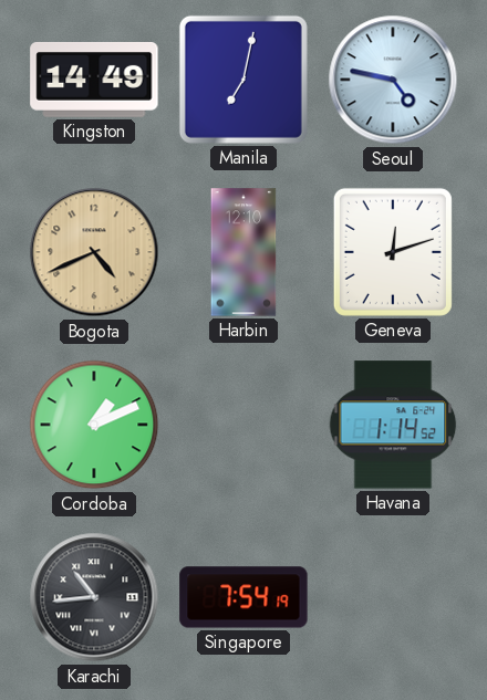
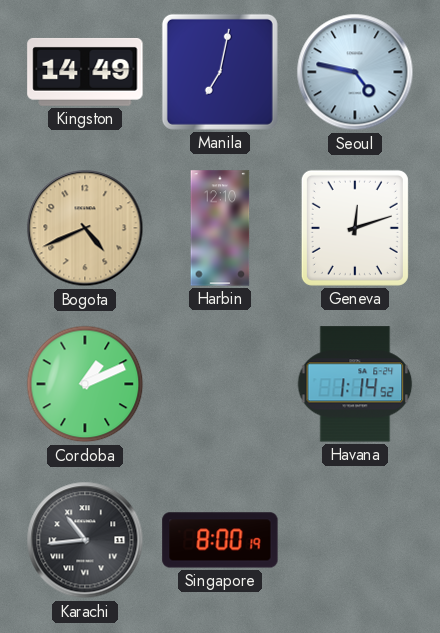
Singapore: 7:54 -> 8:00 (220, 540)
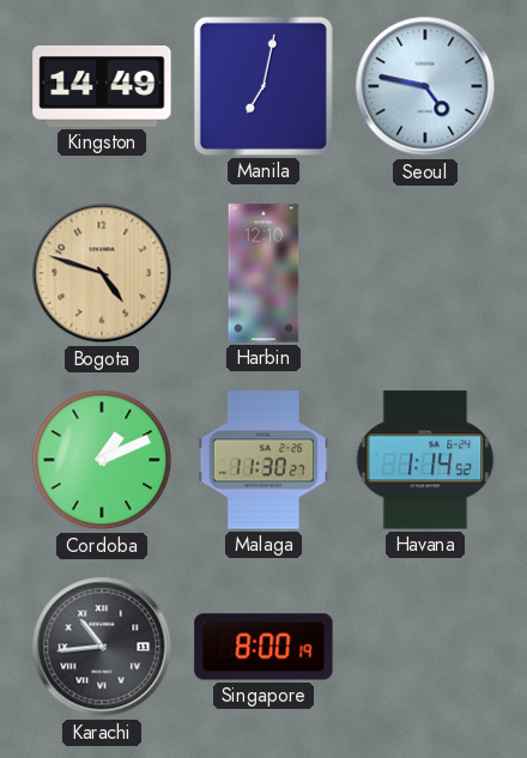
Bogota: 4:41 -> 4:48 (102, 273)
Geneva: 12:12 -> none (355, 228)
Malaga: none -> 11:30 (263, 460)
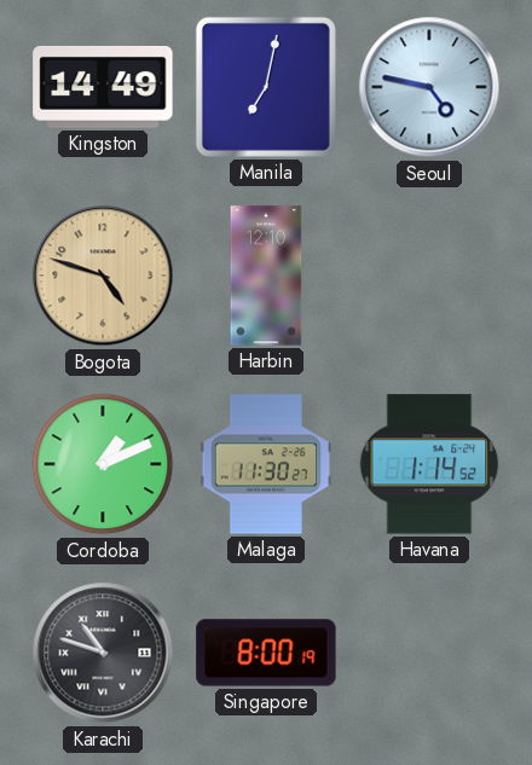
Karachi: 10:44 -> 10:48 (103, 653)
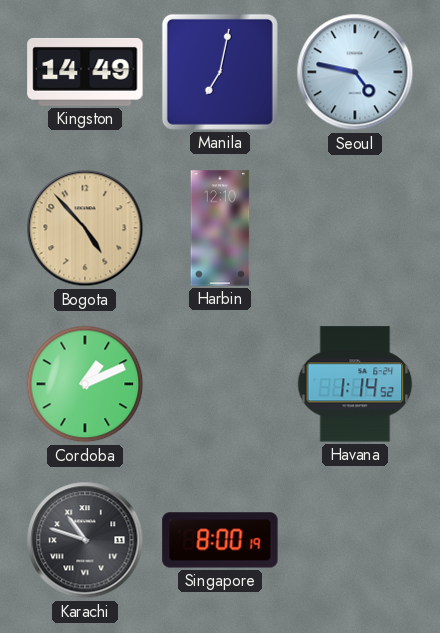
Bogota: 4:48 -> 4:53 (85, 228)
Malaga: 11:30 -> none (266, 464)
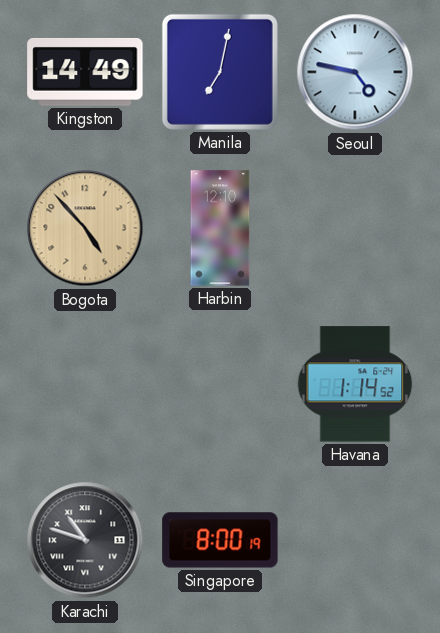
Cordoba: 1:11 -> none (85, 384)
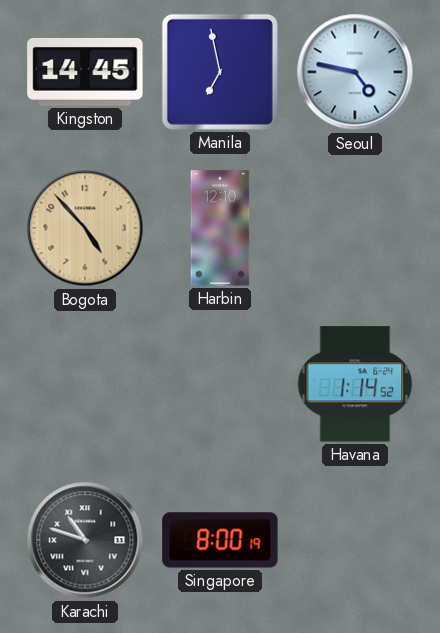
Kingston: 14:49 -> 14:45 (85, 72)
Manila: 7:02 -> 6:58 (220, 72)
